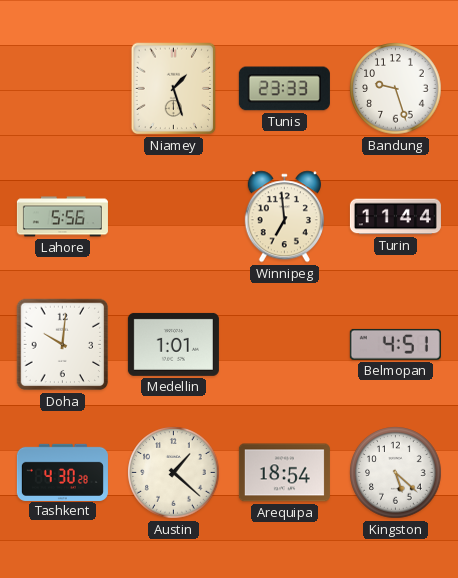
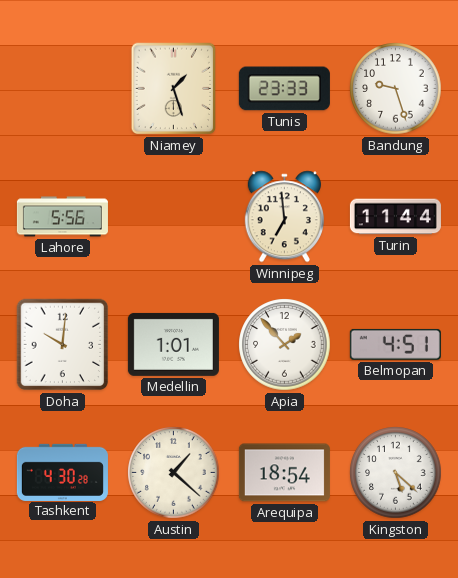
Apia: none -> 1:53 (285, 345)
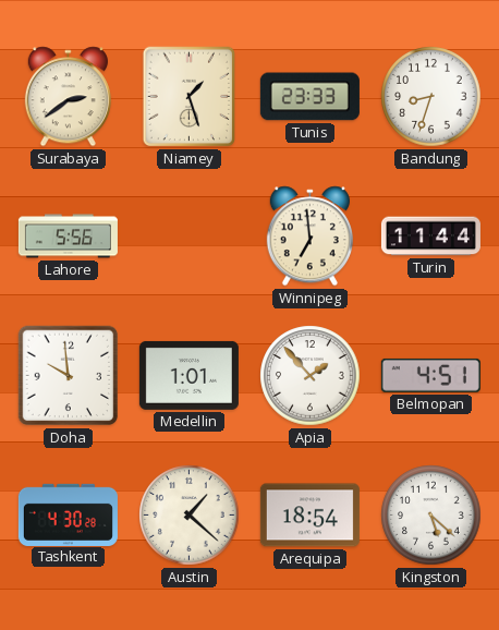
Surabaya: none -> 2:39 (68, 97)
Bandung: 9:27 -> 8:33 (431, 97)
Doha: 10:01 -> 9:59 (69, 376)
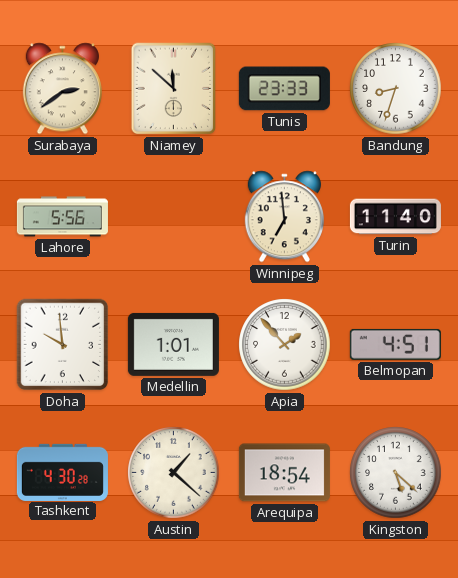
Niamey: 1:27 -> 11:52 (174, 89)
Turin: 11:44 -> 11:40 (395, 217)
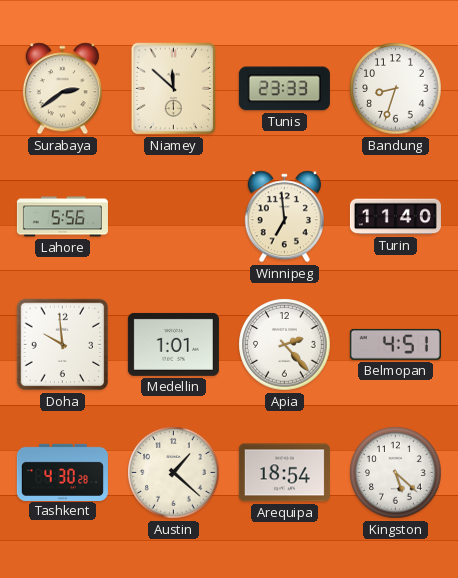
Apia: 1:53 -> 2:23 (285, 345)
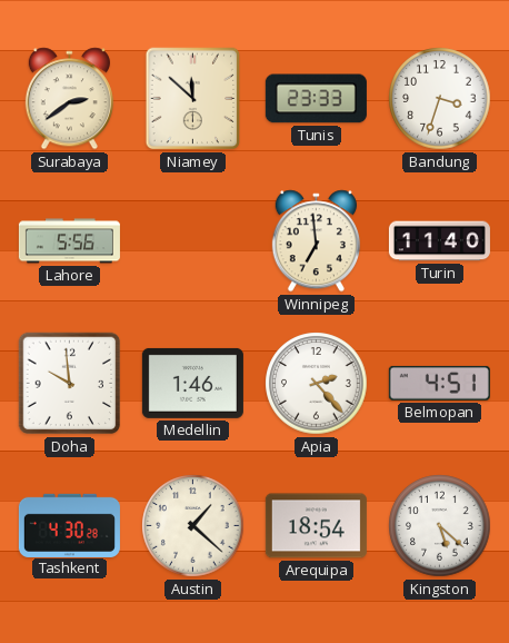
Bandung: 8:33 -> 3:33 (440, 99)
Medellin: 1:01 -> 1:46 (192, 383)
